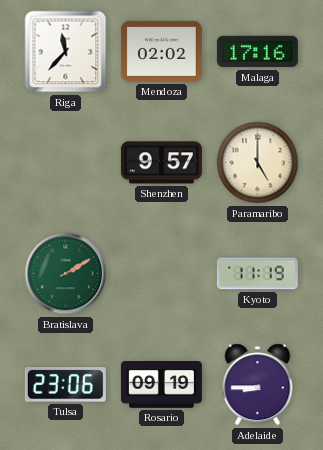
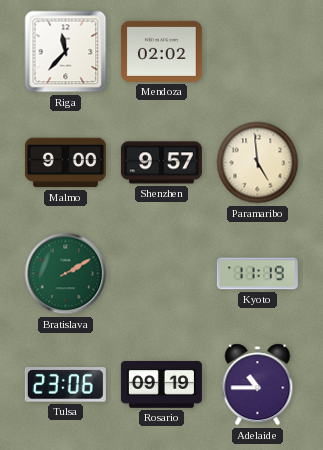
Malaga: 17:16 -> none (257, 52)
Malmo: none -> 9:00 (65, 163)
Paramaribo: 5:00 -> 4:59 (258, 163)
Adelaide: 8:45 -> 10:45 (258, 385)
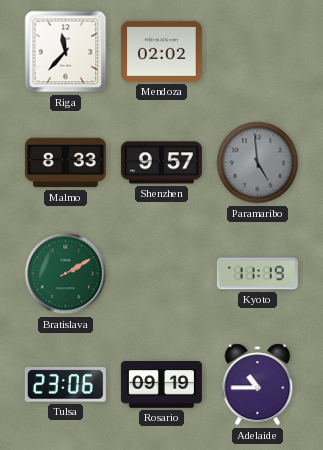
Malmo: 9:00 -> 8:33 (65, 163)
Paramaribo dial: cream -> grey (258, 163)
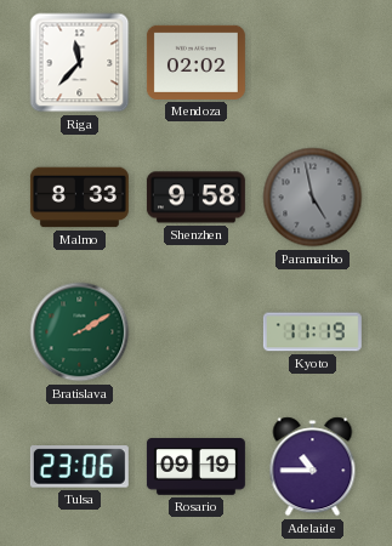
Shenzhen: 9:57 -> 9:58 (195, 198)
Paramaribo: 4:59 -> 4:58 (313, 198)
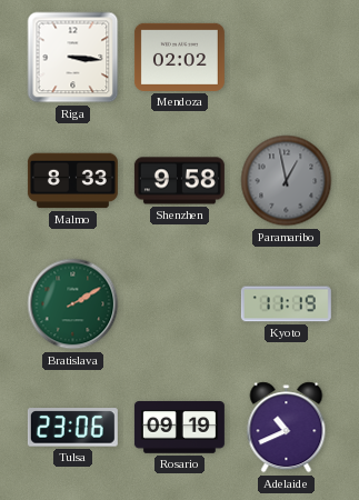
Riga: 11:37 -> 3:16 (73, 58)
Paramaribo: 4:58 -> 12:58 (287, 181)
Adelaide: 10:45 -> 10:41 (287, 428)
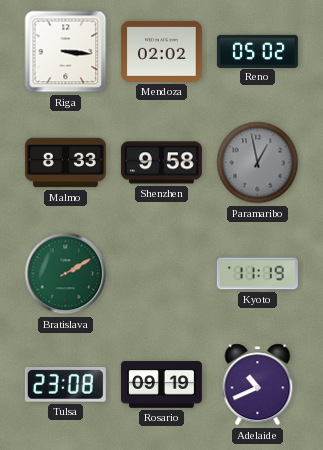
Reno: none -> 05:02 (257, 51)
Tulsa: 23:06 -> 23:08 (65, 385)
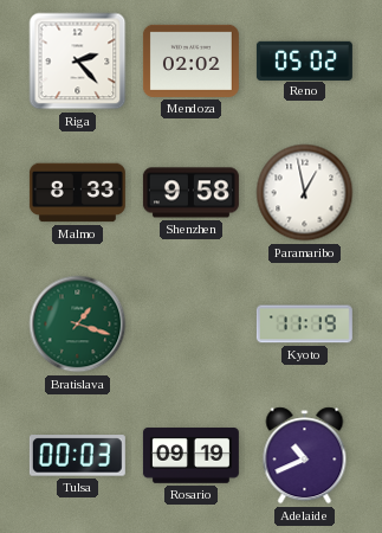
Riga: 3:16 -> 2:23 (78, 62)
Paramaribo dial: grey -> white (305, 193)
Bratislava: 2:10 -> 1:18 (78, 325)
Tulsa: 23:08 -> 00:03 (77, 456)
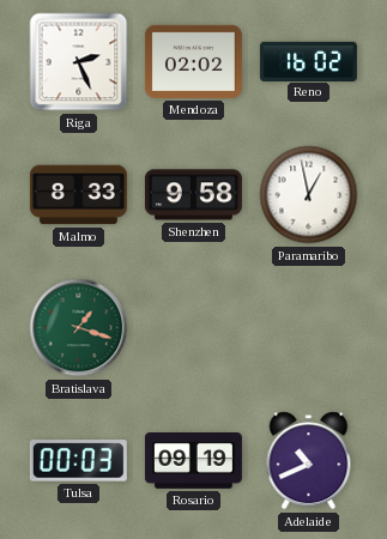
Riga: 2:23 -> 2:26 (79, 62)
Reno: 05:02 -> 16:02 (308, 61)
Kyoto: 11:19 -> none (304, 325)
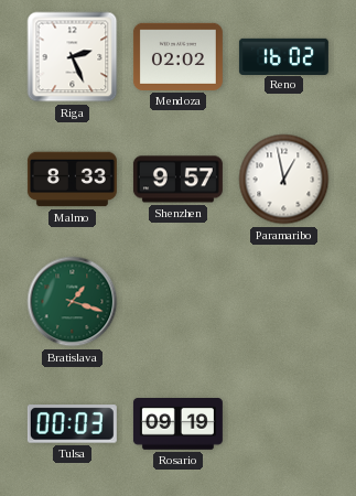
Shenzhen: 9:58 -> 9:57 (177, 180)
Adelaide: 10:41 -> none (309, 461)
